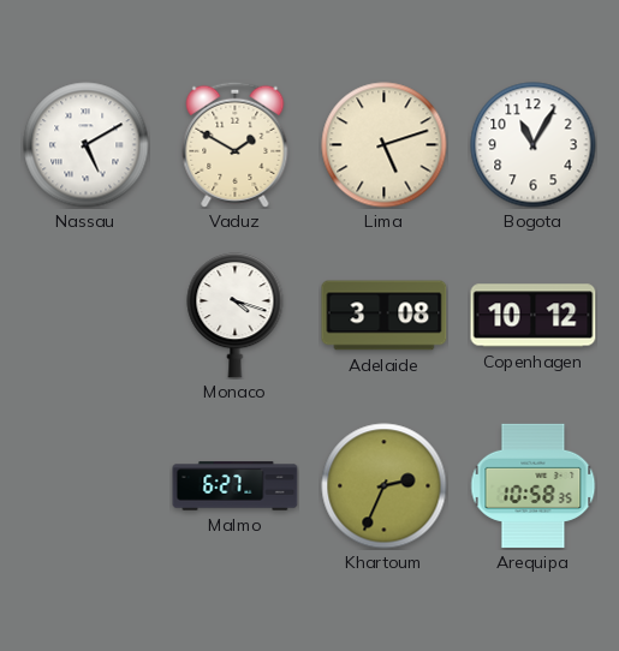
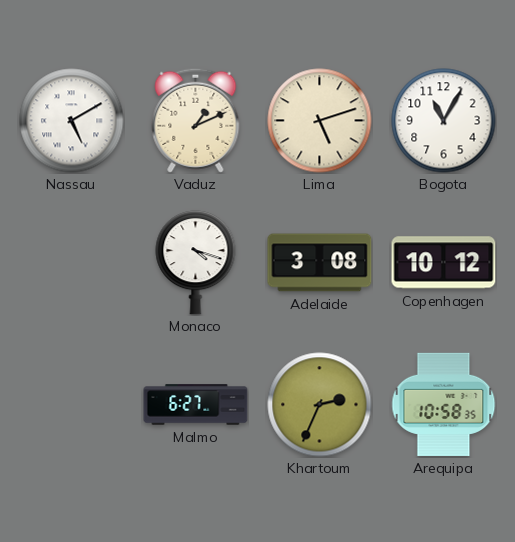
Vaduz: 1:50 -> 1:11 (196, 120)
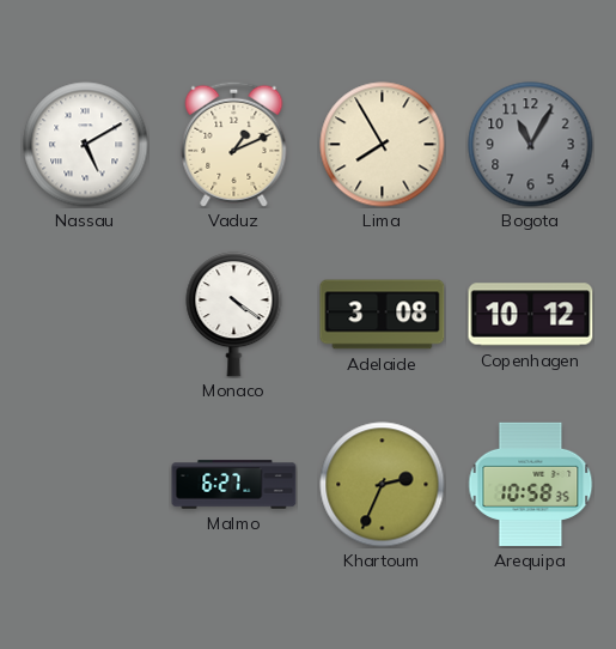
Lima: 5:12 -> 7:55 (383, 145)
Bogota dial: white -> grey (531, 145)
Monaco: 4:18 -> 4:21 (234, 315)
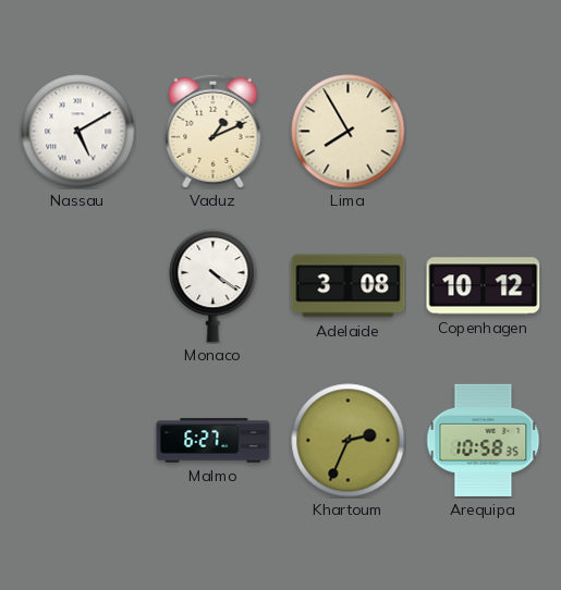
Bogota: 11:05 -> none (531, 145)
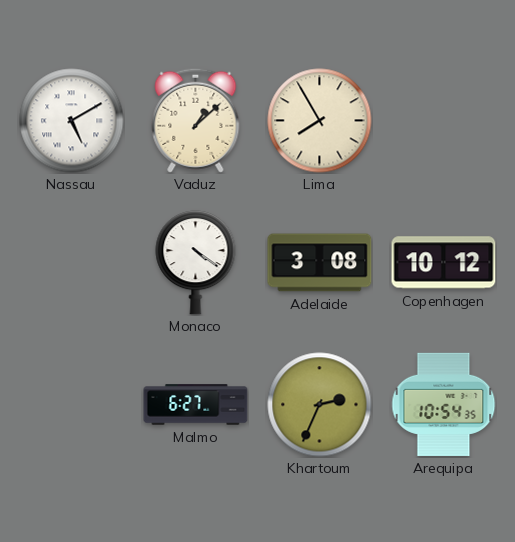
Vaduz: 1:11 -> 1:08 (196, 120)
Arequipa: 10:58 -> 10:54 (444, 404)
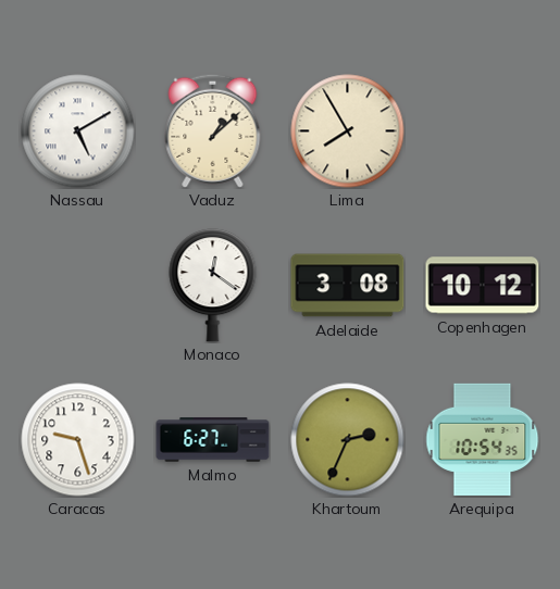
Monaco: 4:21 -> 12:21 (213, 286)
Caracas: none -> 9:27 (78, 440)
